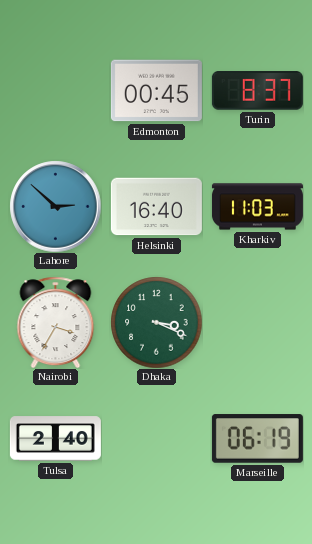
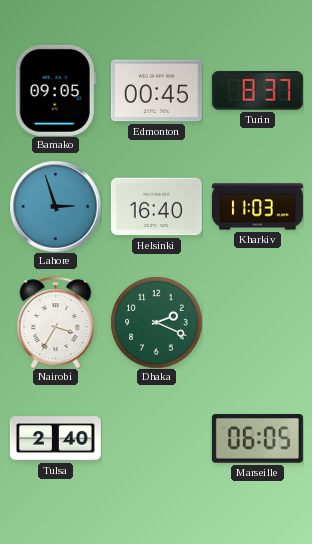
Bamako: none -> 09:05 (55, 90)
Lahore: 2:52 -> 2:57 (55, 206)
Dhaka: 3:19 -> 2:19 (156, 322)
Marseille: 06:19 -> 06:05 (257, 439)
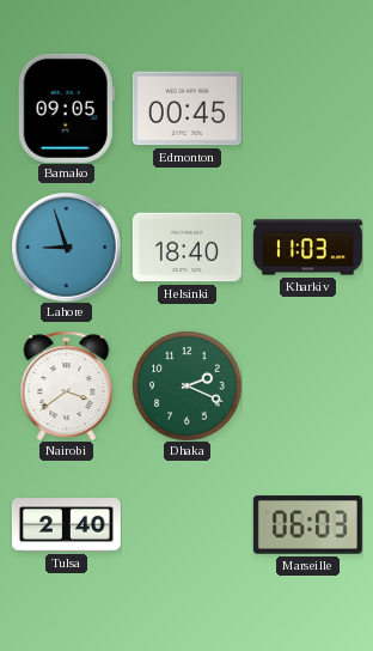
Turin: 8:37 -> none (257, 91)
Lahore: 2:57 -> 8:57 (66, 247)
Helsinki: 16:40 -> 18:40 (186, 248)
Nairobi: 3:35 -> 3:39 (67, 385)
Marseille: 06:05 -> 06:03 (307, 525)
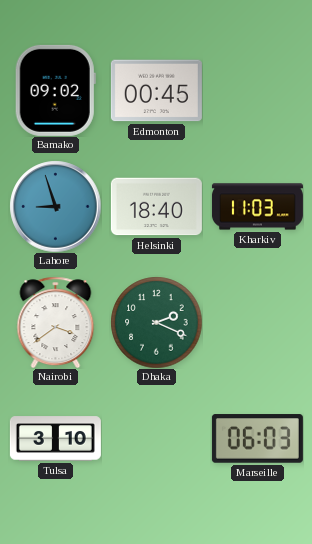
Bamako: 09:05 -> 09:02 (55, 90)
Tulsa: 2:40 -> 3:10 (55, 439)
